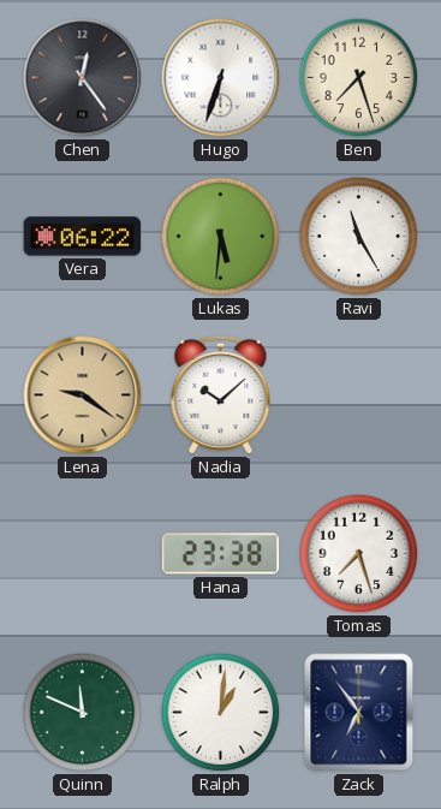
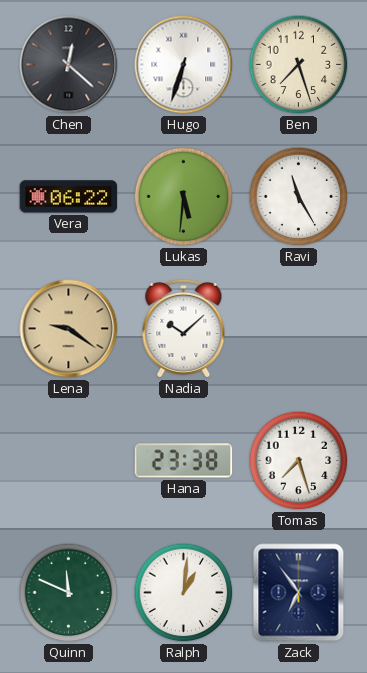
Chen: 12:24 -> 12:22 (69, 65)
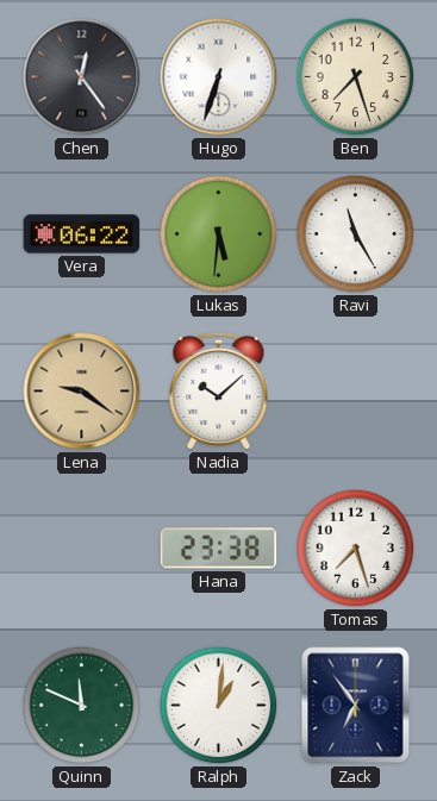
Chen: 12:22 -> 12:24 (82, 77)
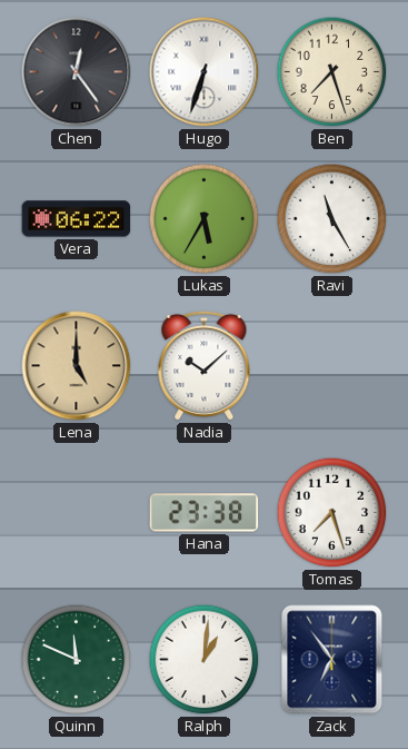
Lukas: 5:31 -> 5:35 (205, 219)
Lena: 9:21 -> 5:00 (77, 366)
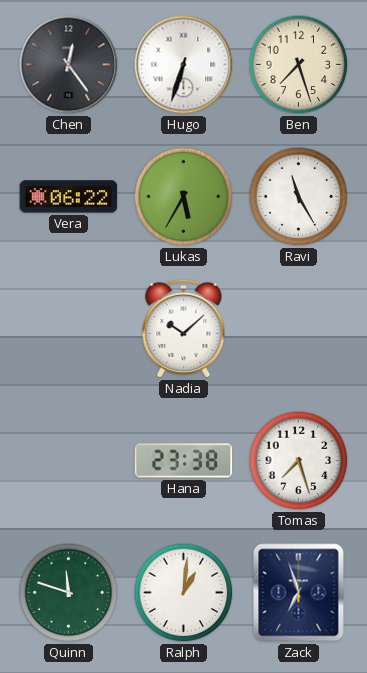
Lena: 5:00 -> none (77, 366)
Quinn: 11:49 -> 11:48 (69, 593)
Zack: 6:54 -> 6:57 (299, 593)
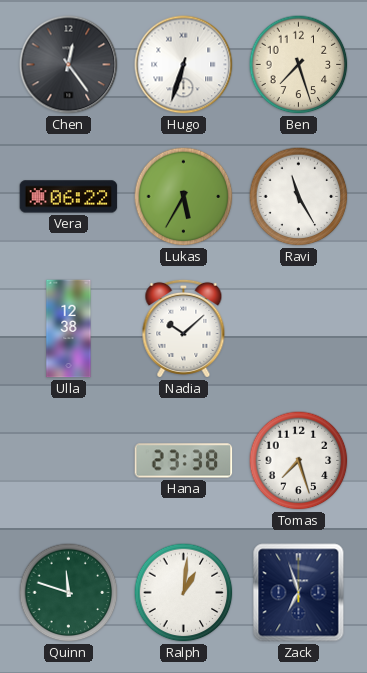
Ulla: none -> 12:38 (69, 329)
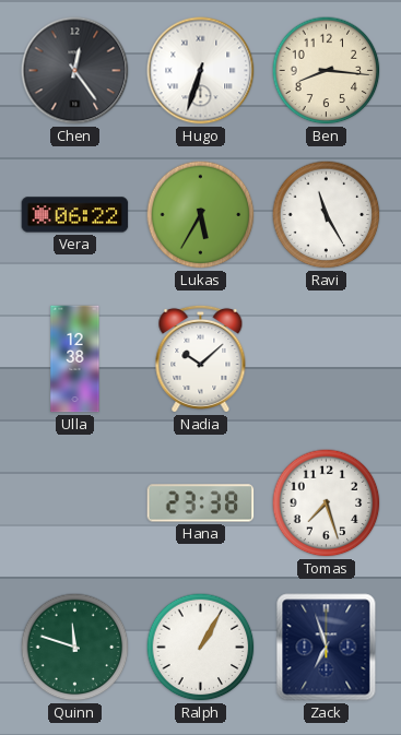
Ben: 7:27 -> 8:16 (327, 71)
Ralph: 1:01 -> 1:05 (201, 648)
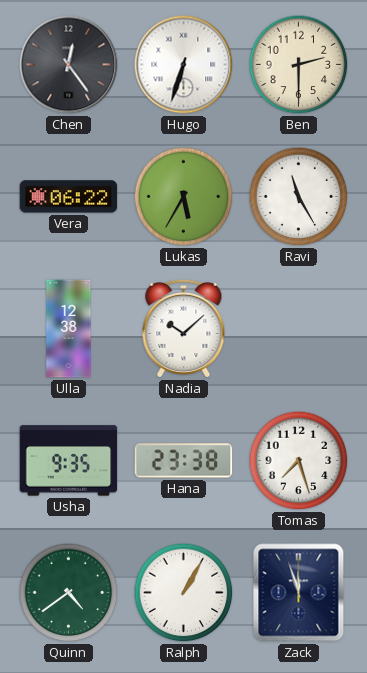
Ben: 8:16 -> 2:30 (299, 65)
Usha: none -> 9:35 (69, 461)
Quinn: 11:48 -> 4:39 (69, 593)
Zack: 6:57 -> 11:57 (299, 593)
